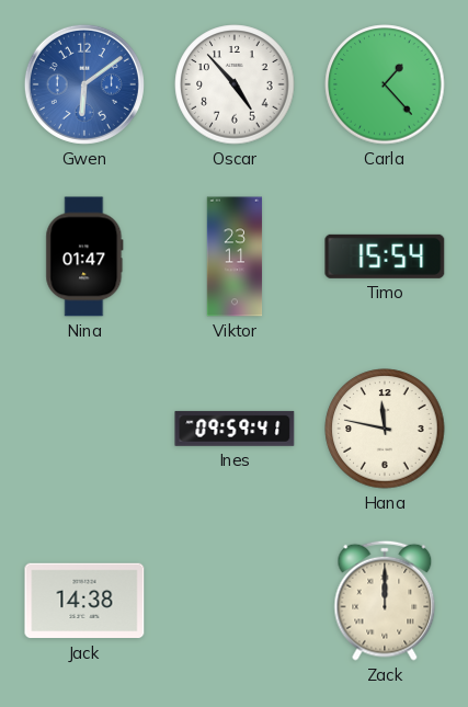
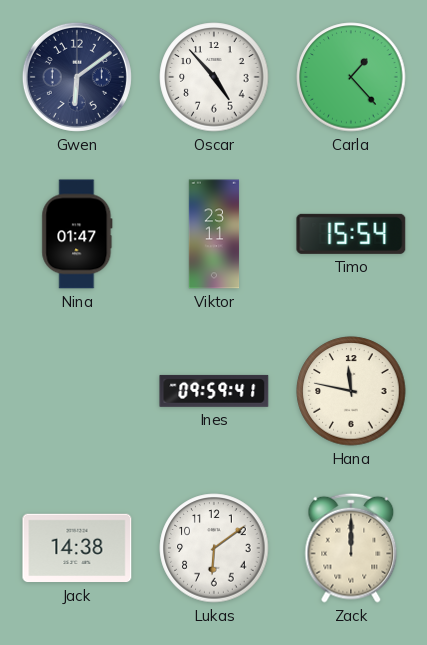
Gwen dial: blue -> navy (77, 77)
Lukas: none -> 6:09 (214, 548)
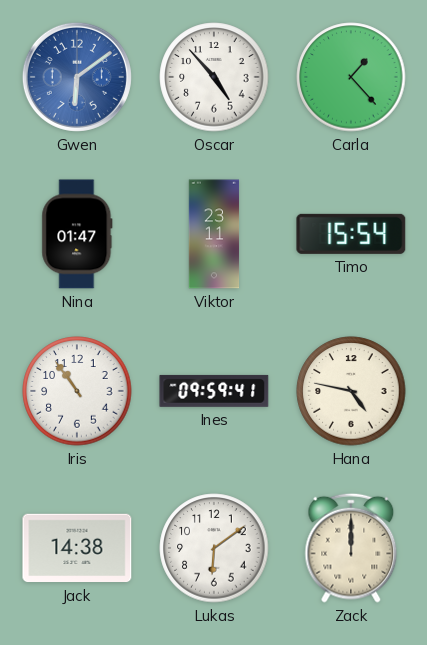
Gwen dial: navy -> blue (77, 77)
Iris: none -> 10:54 (77, 391)
Hana: 11:47 -> 4:47 (351, 391)
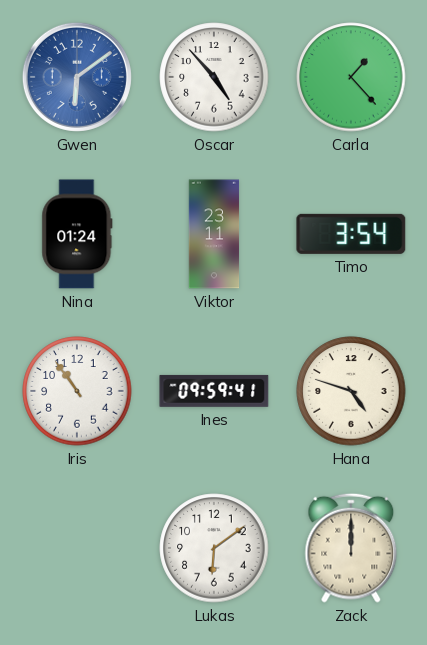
Nina: 01:47 -> 01:24 (77, 234)
Timo: 15:54 -> 3:54 (351, 234)
Hana: 4:47 -> 4:48 (351, 391)
Jack: 14:38 -> none (77, 548)
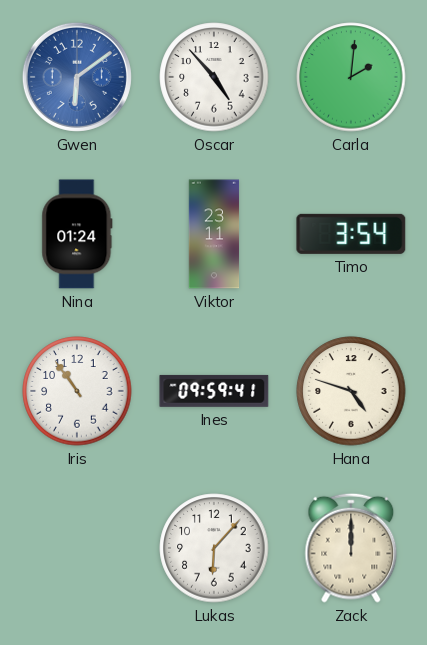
Carla: 1:23 -> 2:01 (351, 77)
Lukas: 6:09 -> 6:07 (214, 548)
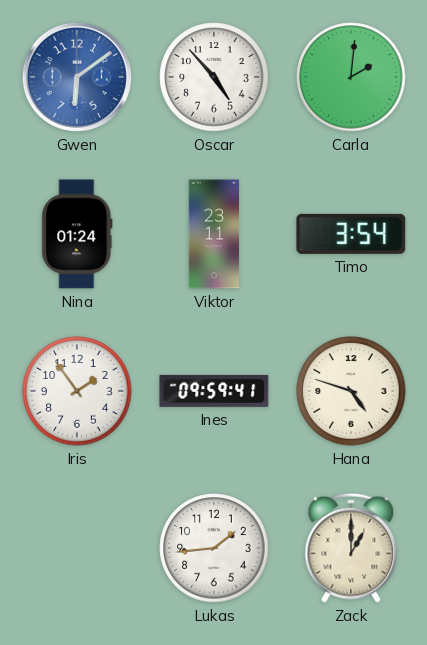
Iris: 10:54 -> 1:54 (77, 391)
Lukas: 6:07 -> 1:44 (214, 548)
Zack: 12:00 -> 1:00 (351, 548)
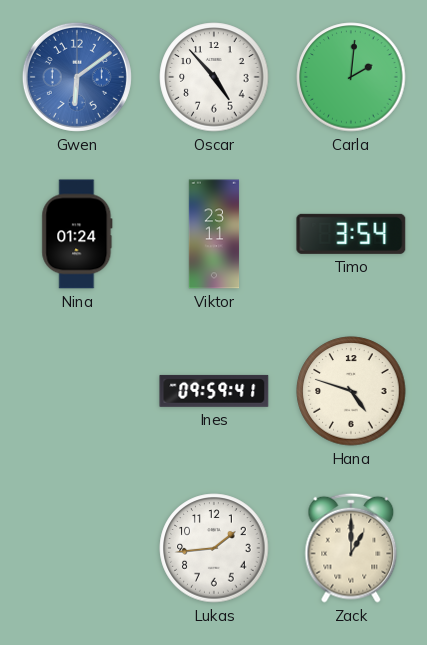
Iris: 1:54 -> none (77, 391)
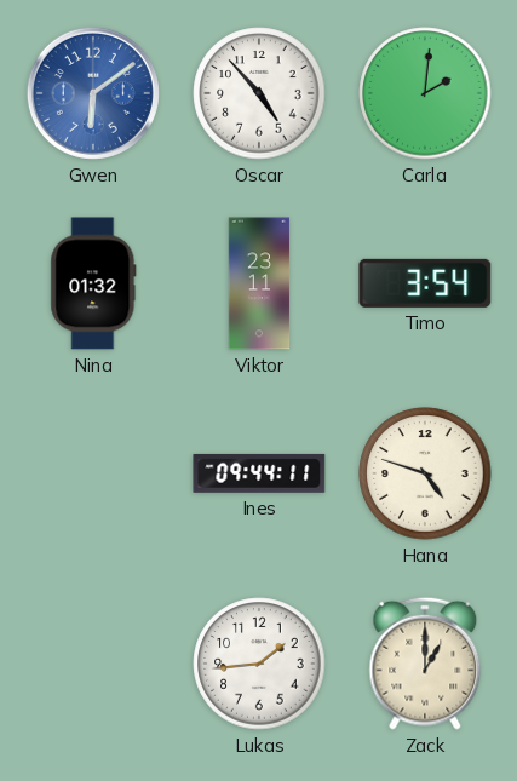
Nina: 01:24 -> 01:32 (93, 283)
Ines: 09:59 -> 09:44 (259, 473)
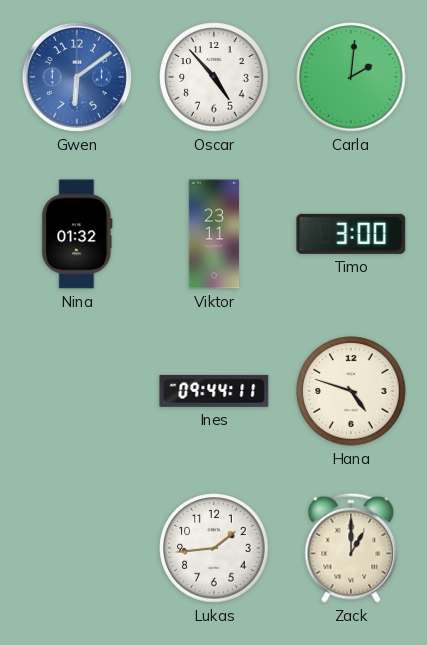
Timo: 3:54 -> 3:00 (351, 234)
